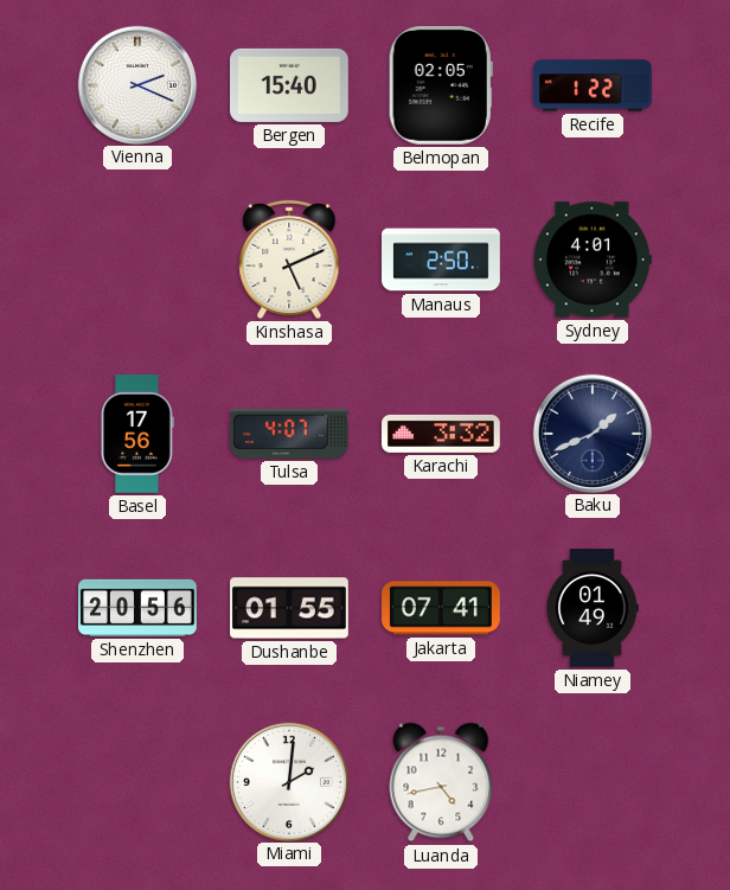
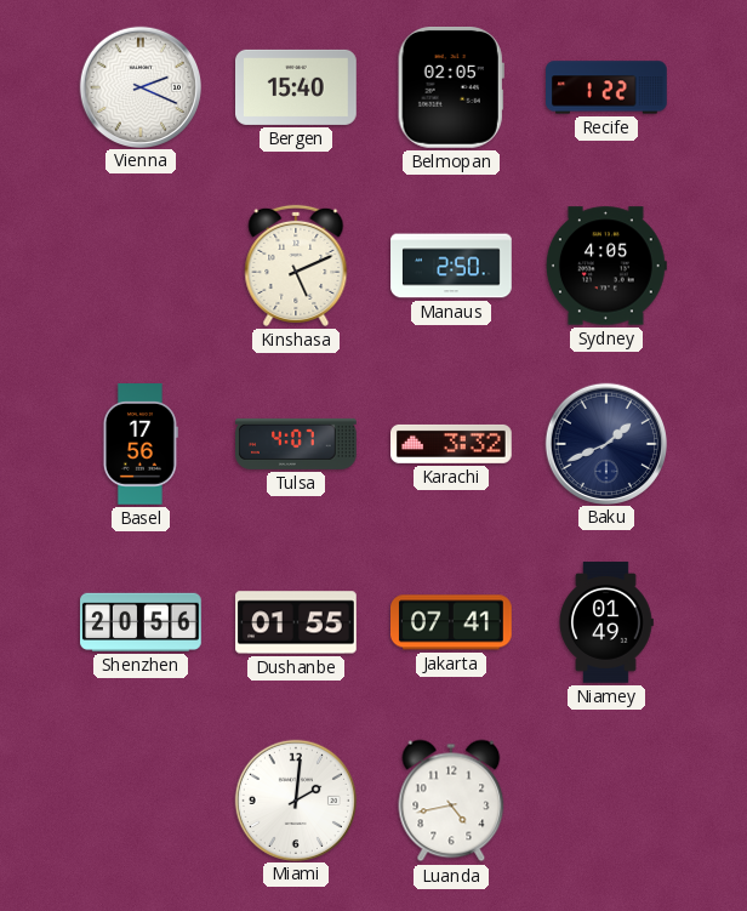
Sydney: 4:01 -> 4:05 (606, 266)
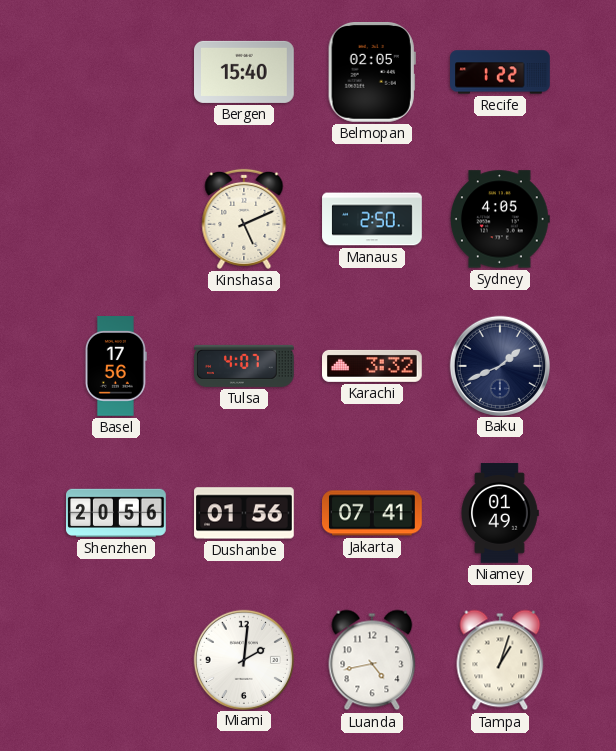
Vienna: 2:19 -> none (139, 86)
Dushanbe: 01:55 -> 01:56 (244, 513)
Tampa: none -> 1:03 (500, 660)
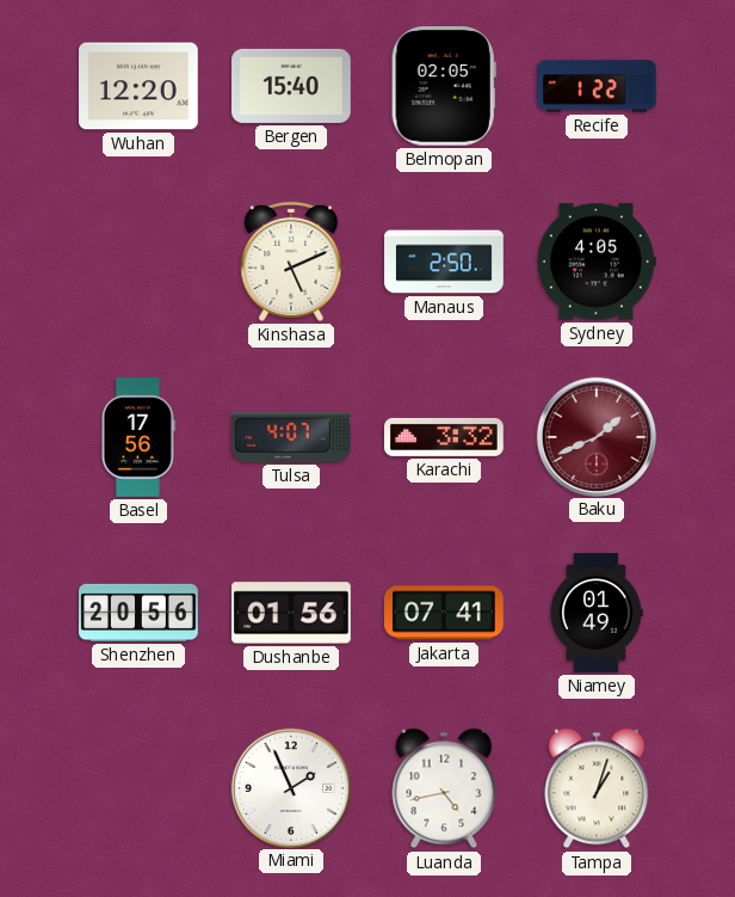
Wuhan: none -> 12:20 (140, 86)
Baku dial: navy -> burgundy (595, 436)
Miami: 2:01 -> 1:56 (290, 787)
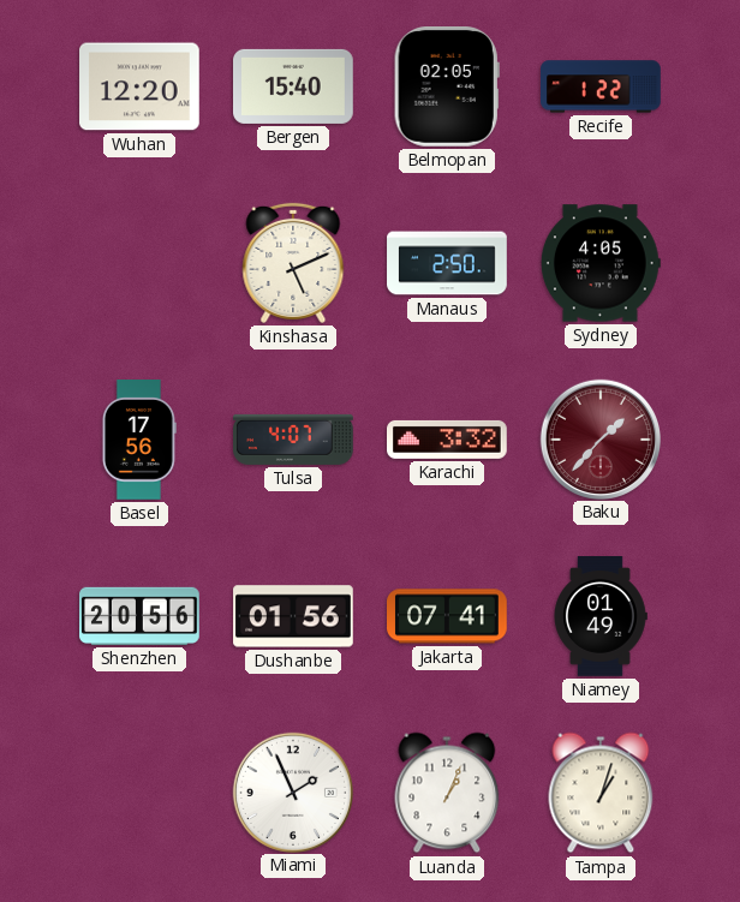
Baku: 1:41 -> 1:37 (599, 438)
Luanda: 4:43 -> 1:04 (447, 793)
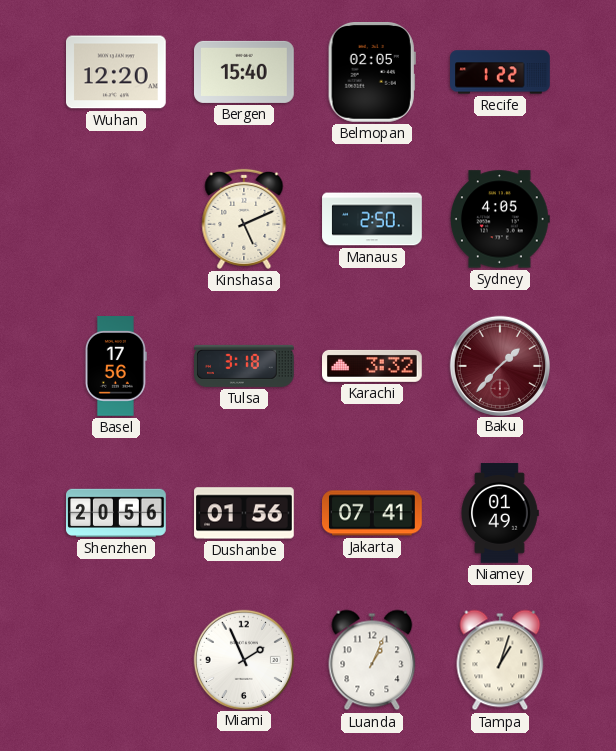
Tulsa: 4:07 -> 3:18 (245, 366)
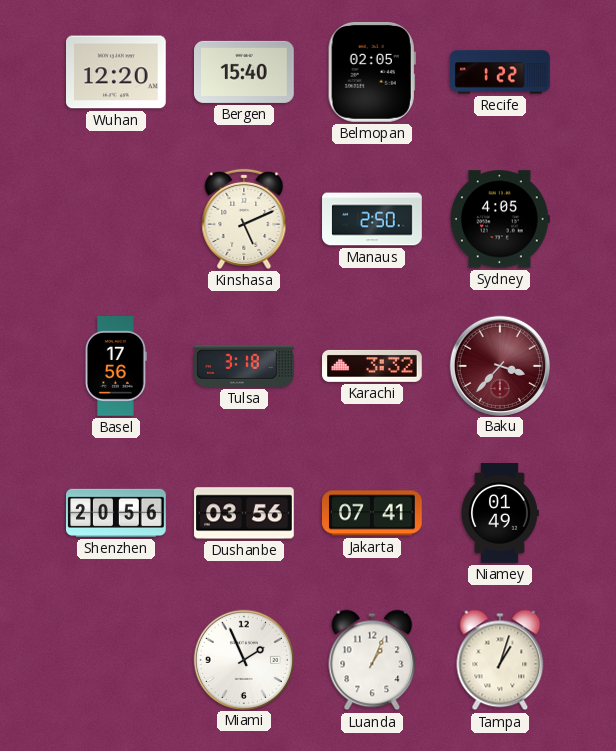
Baku: 1:37 -> 3:37 (499, 365)
Dushanbe: 01:56 -> 03:56 (244, 513)
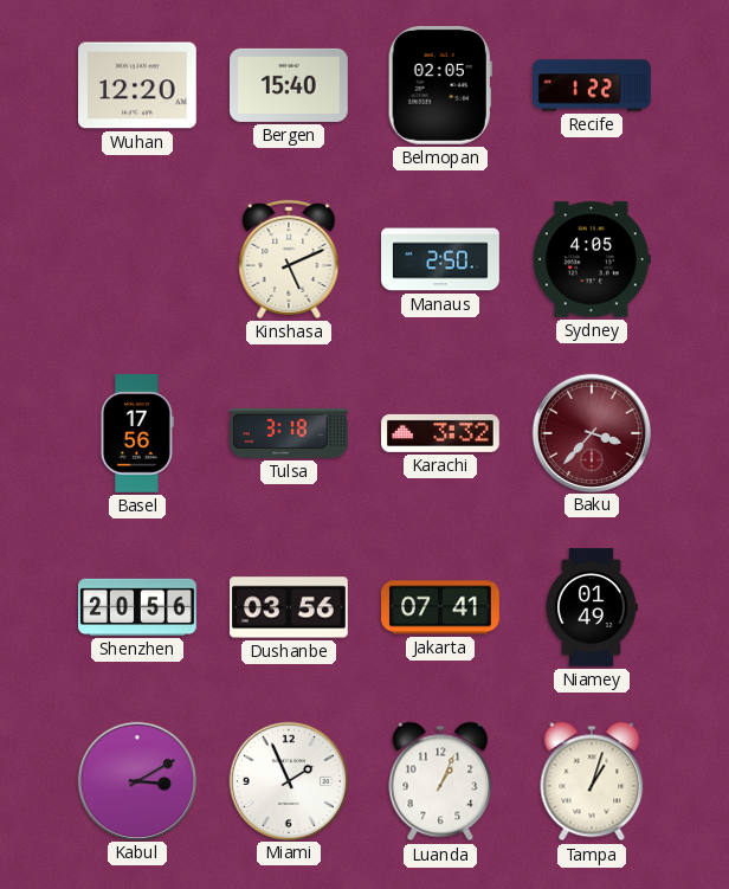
Kabul: none -> 3:10 (136, 780)
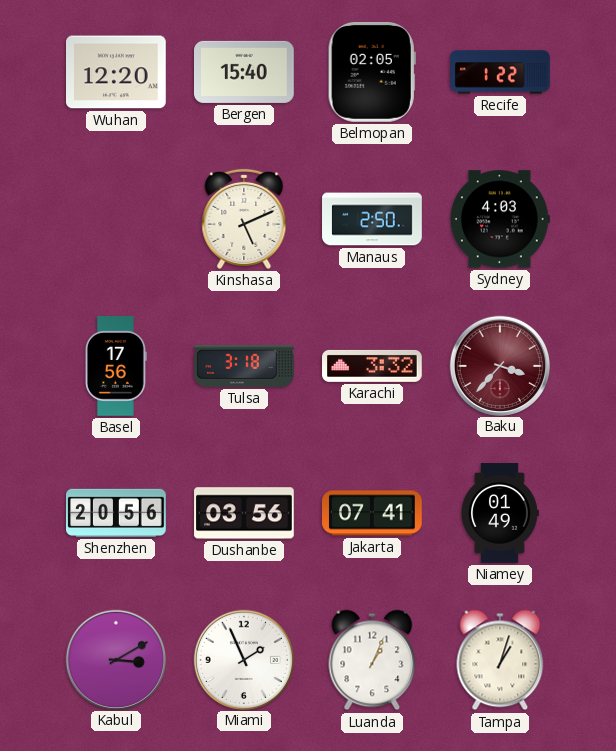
Sydney: 4:05 -> 4:03 (500, 219)
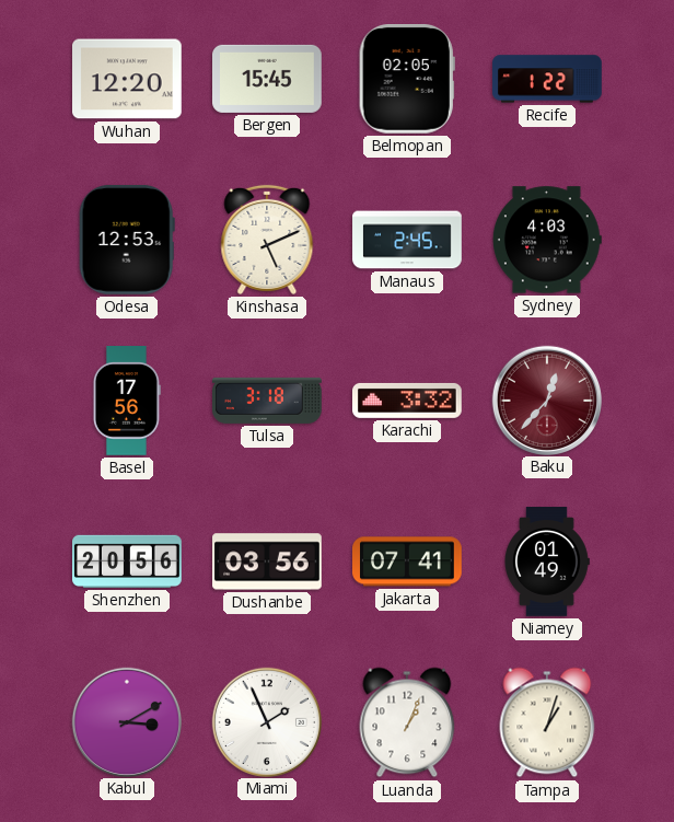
Bergen: 15:40 -> 15:45 (268, 79)
Odesa: none -> 12:53 (127, 240)
Manaus: 2:50 -> 2:45 (407, 240)
Baku: 3:37 -> 12:37 (546, 400)
